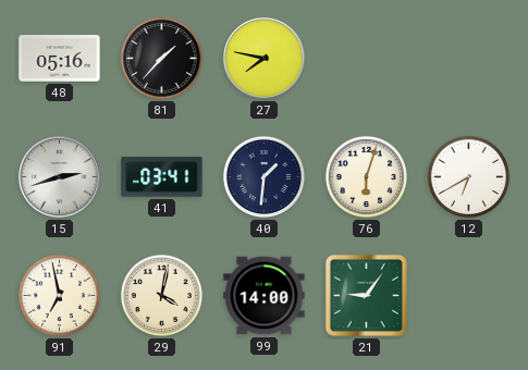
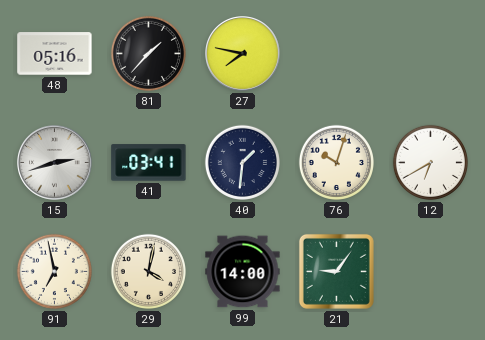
76: 6:03 -> 10:03 (336, 162)
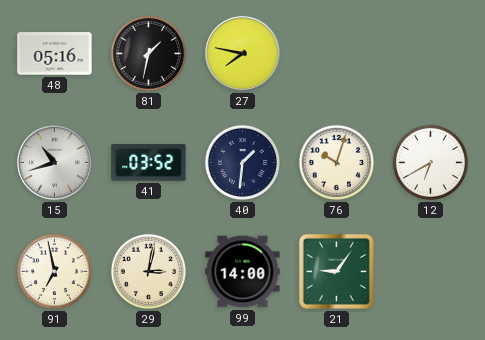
81: 1:37 -> 1:32 (148, 53)
15: 2:42 -> 10:42 (55, 163)
41: 03:41 -> 03:52 (149, 163)
29: 4:02 -> 3:02 (148, 271)
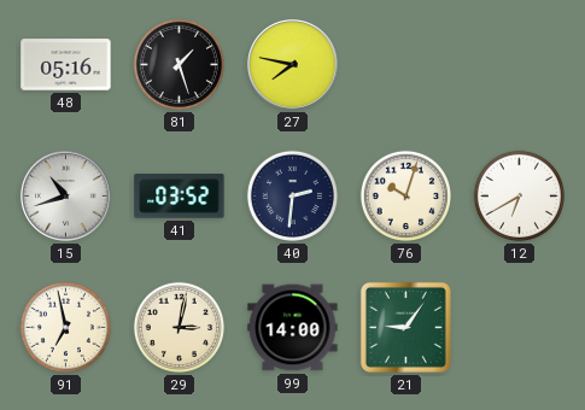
81: 1:32 -> 1:27 (179, 64)
40: 1:31 -> 2:31 (292, 195)
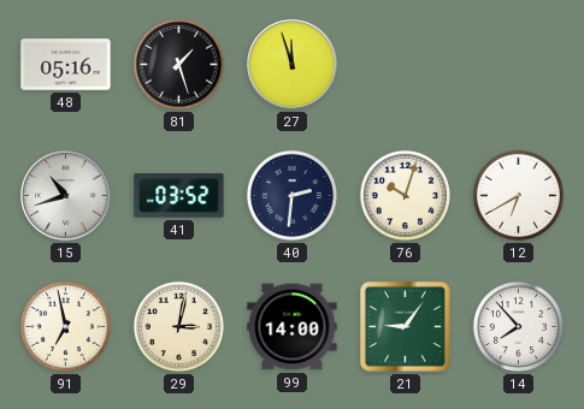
27: 7:47 -> 11:57 (293, 65)
14: none -> 7:53 (518, 326)
